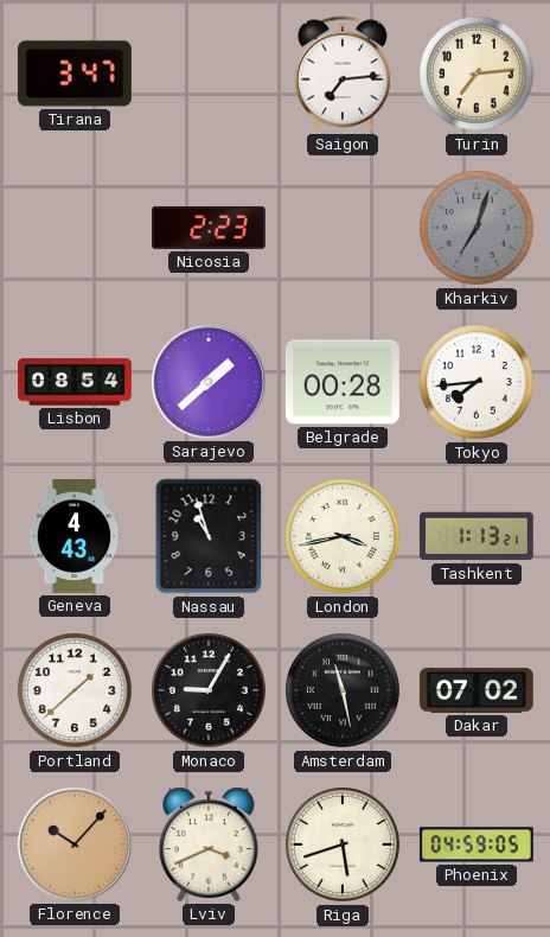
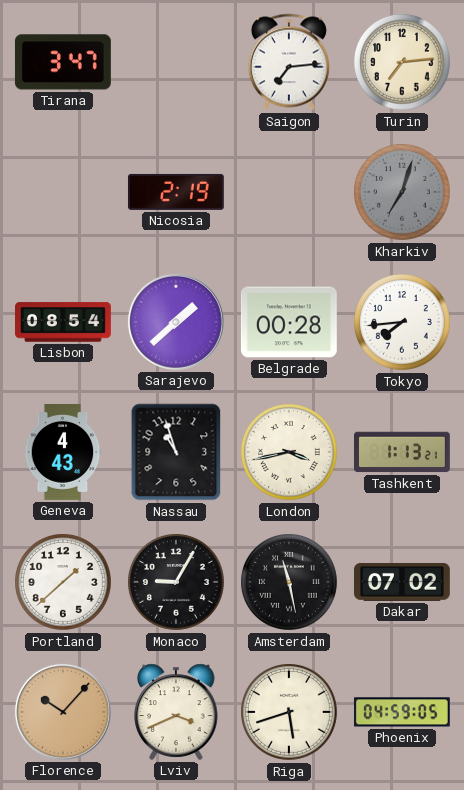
Nicosia: 2:23 -> 2:19 (176, 192)
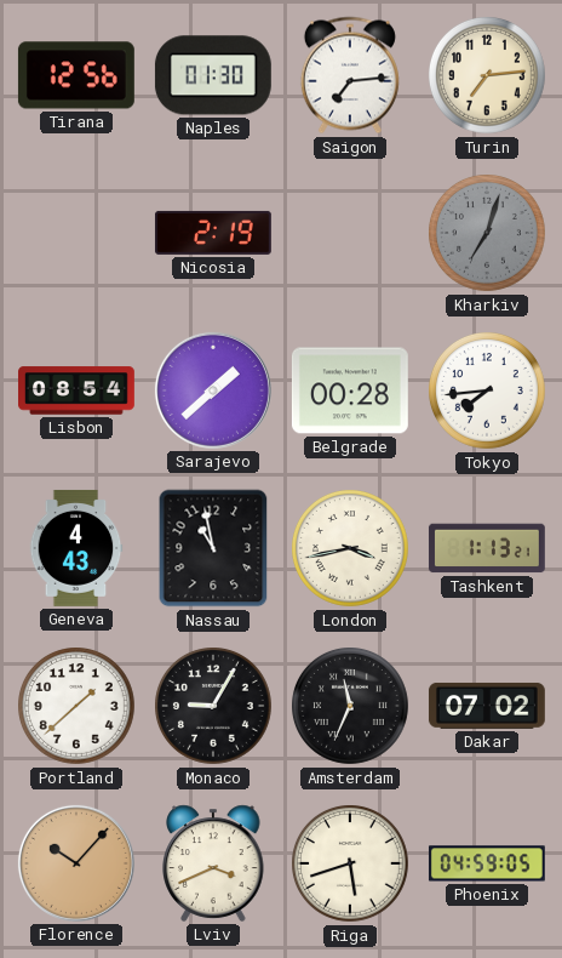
Tirana: 3:47 -> 12:56 (76, 75)
Naples: none -> 01:30 (213, 75)
Nassau: 10:57 -> 10:58 (213, 548)
Amsterdam: 11:28 -> 11:34 (351, 707)
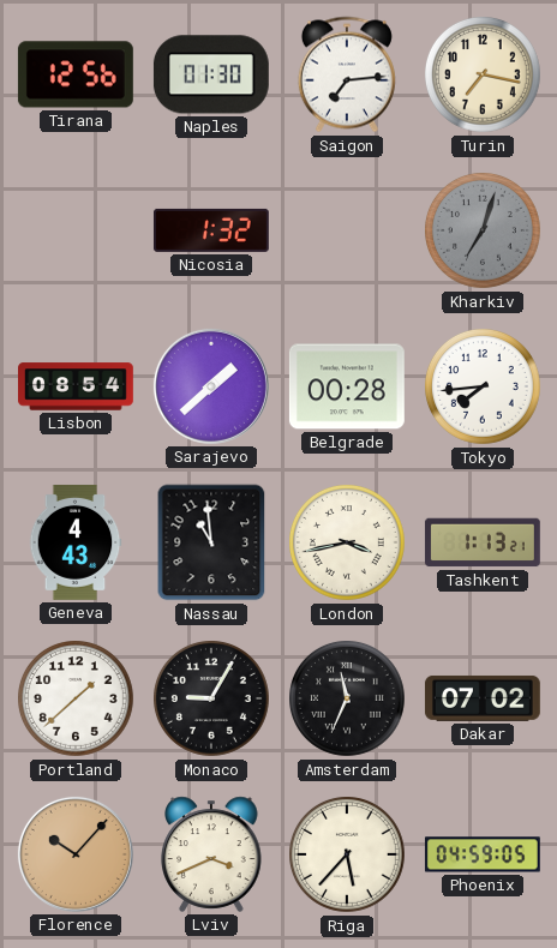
Turin: 7:14 -> 7:17 (484, 76)
Nicosia: 2:19 -> 1:32 (211, 230)
Nassau: 10:58 -> 10:59 (211, 542)
Riga: 5:42 -> 5:37 (348, 856)
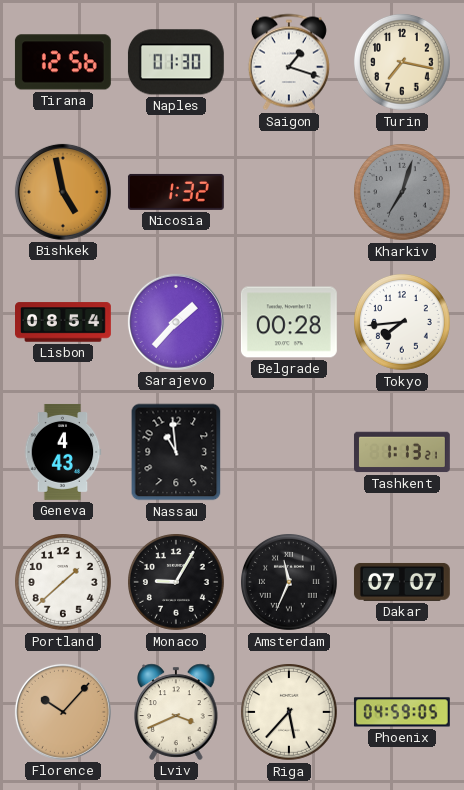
Saigon: 7:14 -> 1:18 (289, 62)
Bishkek: none -> 4:58 (63, 192)
Sarajevo: 1:38 -> 1:37 (176, 322)
London: 3:43 -> none (348, 544)
Dakar: 07:02 -> 07:07 (402, 582)
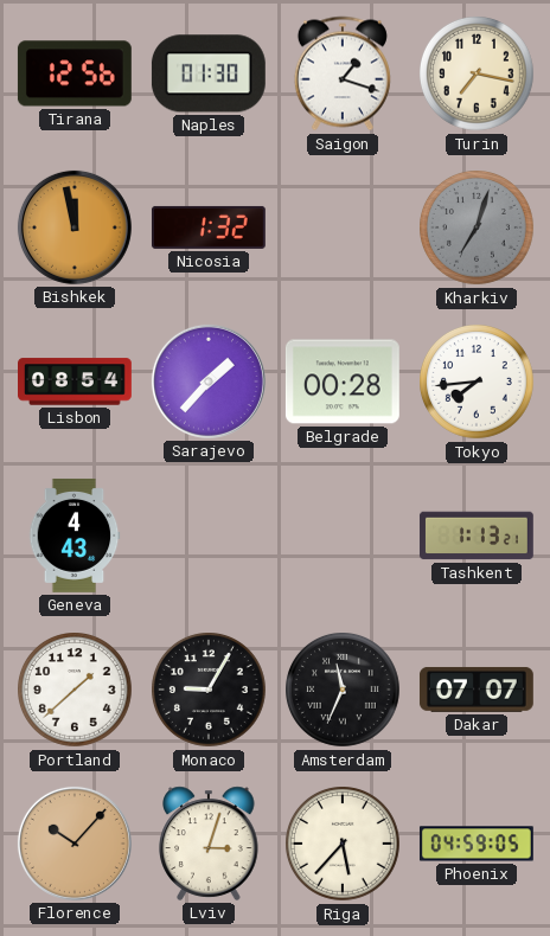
Bishkek: 4:58 -> 11:58 (75, 227)
Nassau: 10:59 -> none (176, 452)
Lviv: 3:41 -> 3:03 (209, 844)
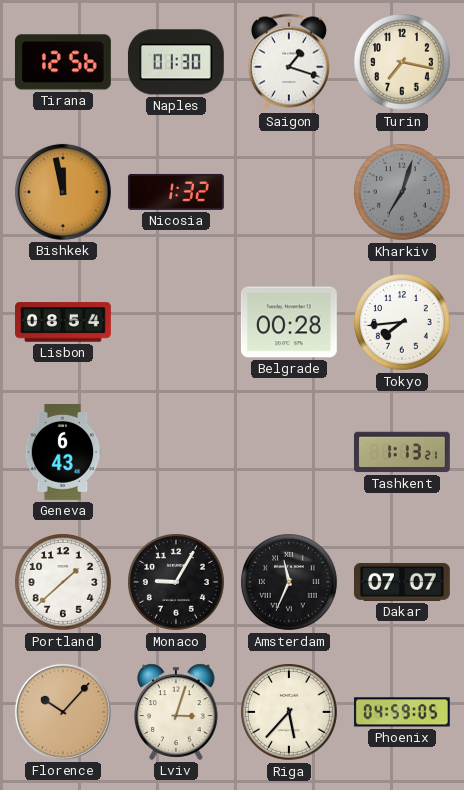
Sarajevo: 1:37 -> none (209, 382)
Geneva: 4:43 -> 6:43 (63, 452)
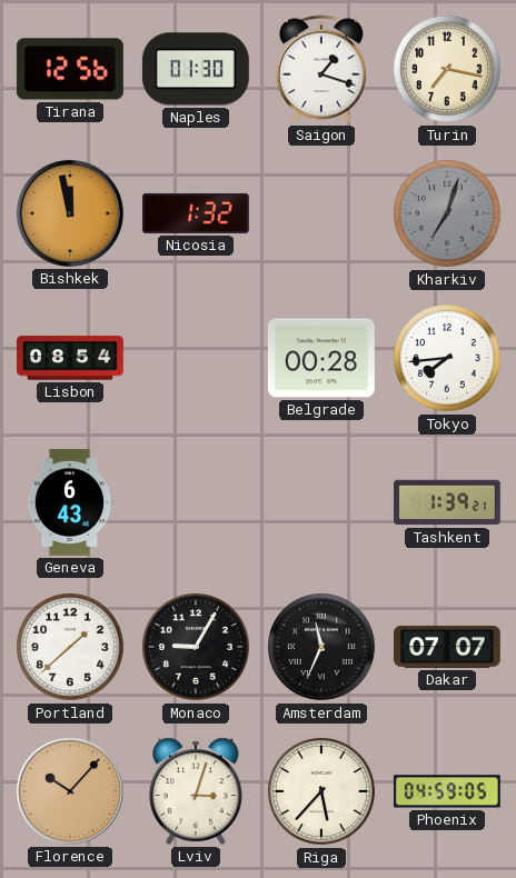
Tashkent: 1:13 -> 1:39 (447, 502)
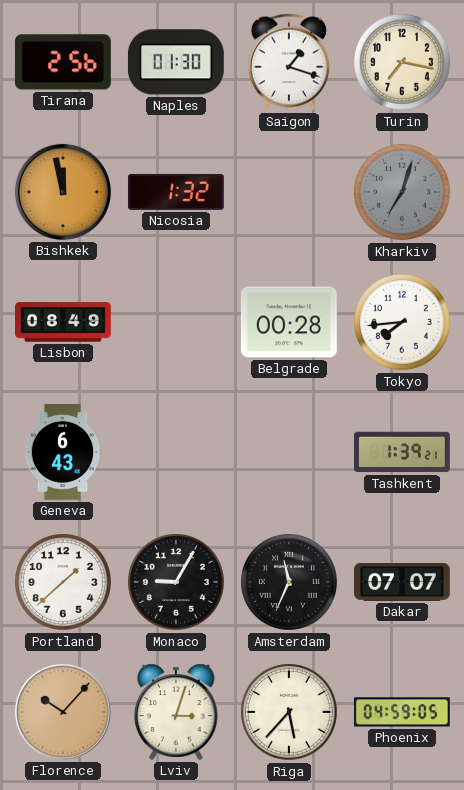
Tirana: 12:56 -> 2:56 (63, 62)
Lisbon: 08:54 -> 08:49 (64, 322)
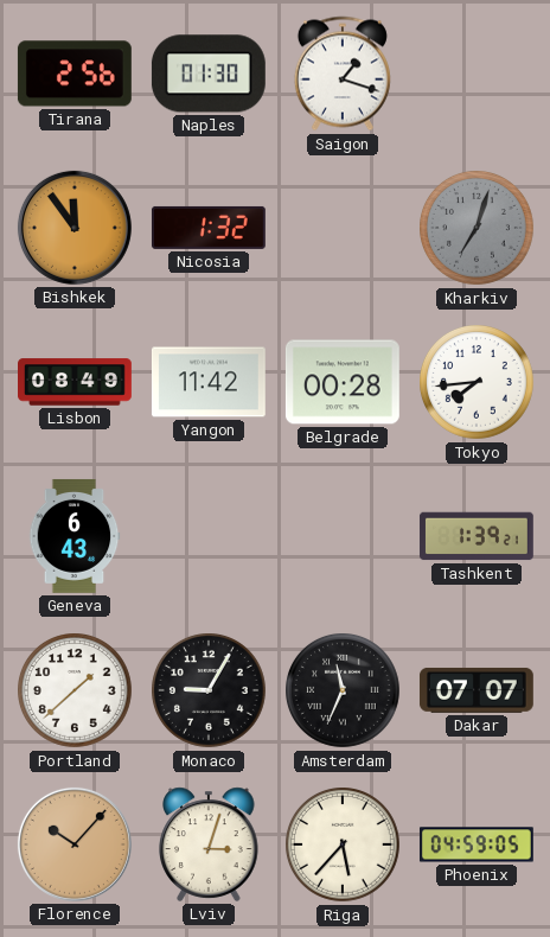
Turin: 7:17 -> none (403, 63)
Bishkek: 11:58 -> 11:54 (75, 228)
Yangon: none -> 11:42 (209, 382)
